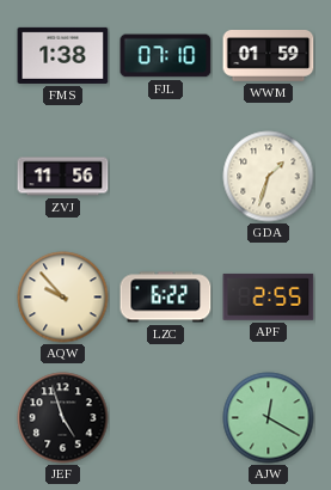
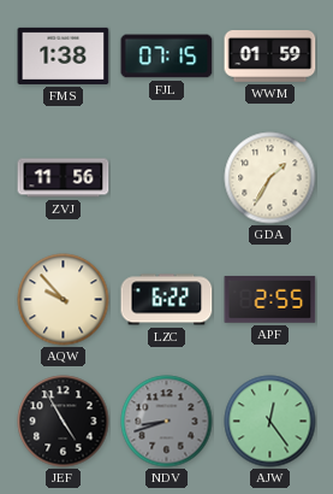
FJL: 07:10 -> 07:15 (167, 57)
GDA: 1:33 -> 1:35 (270, 178)
JEF: 4:57 -> 4:55 (64, 422)
NDV: none -> 8:42 (167, 422)
AJW: 12:20 -> 12:24 (270, 422)
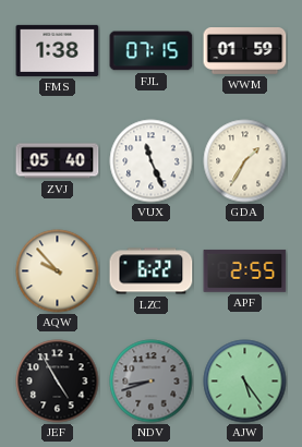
ZVJ: 11:56 -> 05:40 (58, 161)
VUX: none -> 11:26 (152, 161)
AJW: 12:24 -> 5:24 (245, 382)
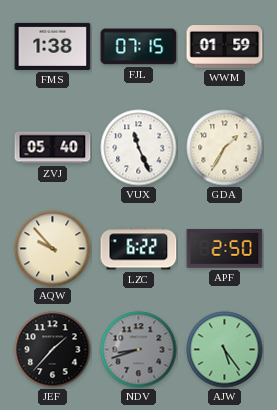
APF: 2:55 -> 2:50 (225, 248)
JEF: 4:55 -> 1:37 (53, 350)
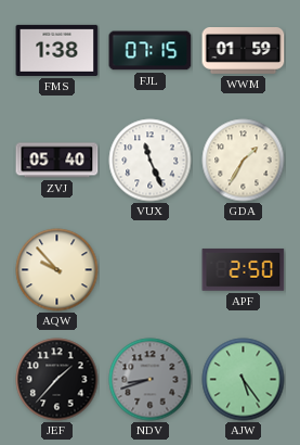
LZC: 6:22 -> none (139, 249)
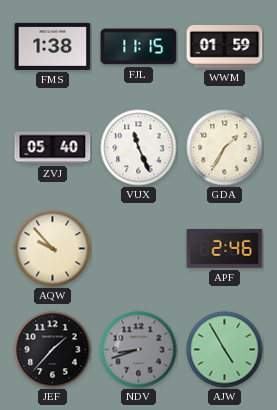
FJL: 07:15 -> 11:15 (139, 47)
APF: 2:50 -> 2:46 (225, 248)
AJW: 5:24 -> 4:55 (225, 350)
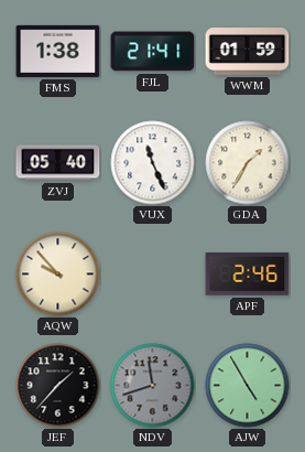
FJL: 11:15 -> 21:41 (153, 52)
NDV: 8:42 -> 11:42 (153, 386)
